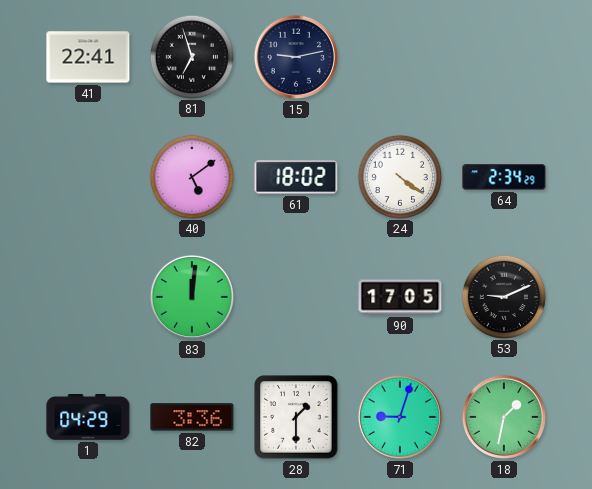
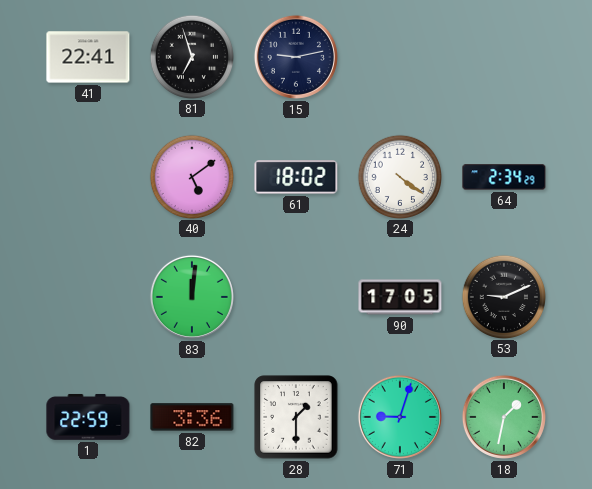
1: 04:29 -> 22:59 (88, 417)
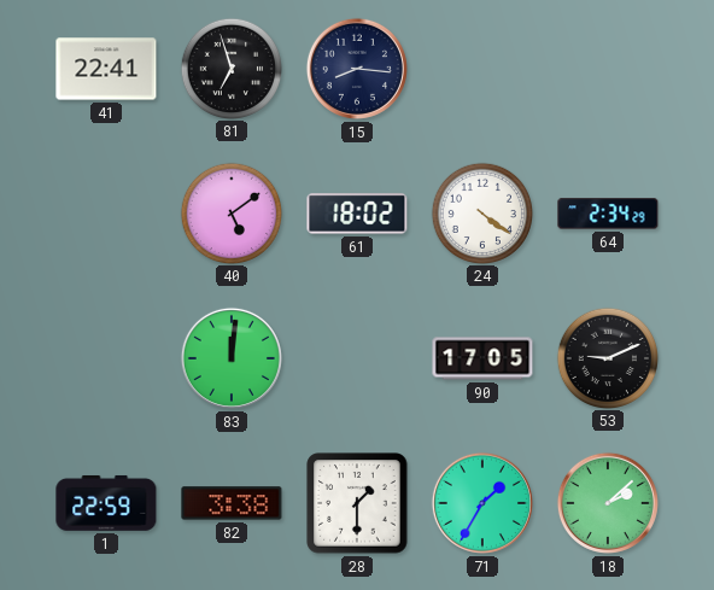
15: 9:13 -> 8:16 (357, 69)
82: 3:36 -> 3:38 (232, 503)
71: 9:03 -> 1:35 (482, 503)
18: 1:32 -> 2:08 (608, 503)
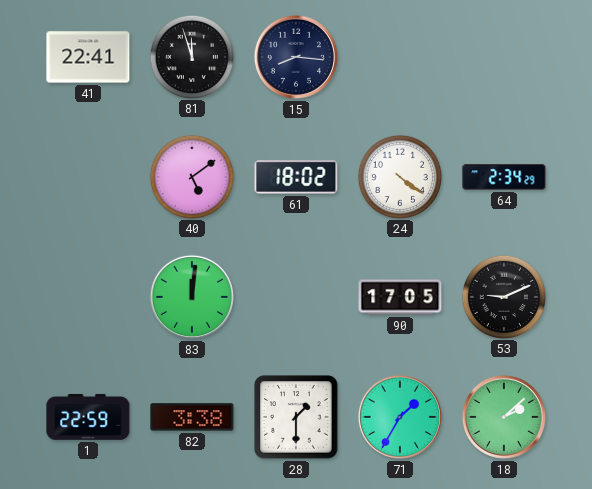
81: 6:57 -> 11:57 (191, 56)
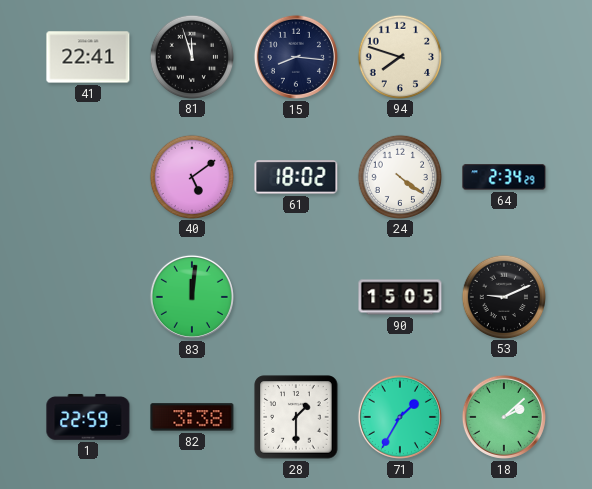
94: none -> 7:48 (399, 56)
90: 17:05 -> 15:05 (400, 297)
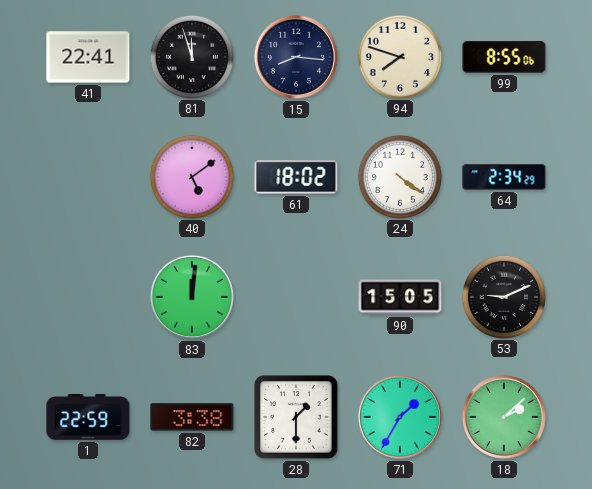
99: none -> 8:55 (504, 57)
